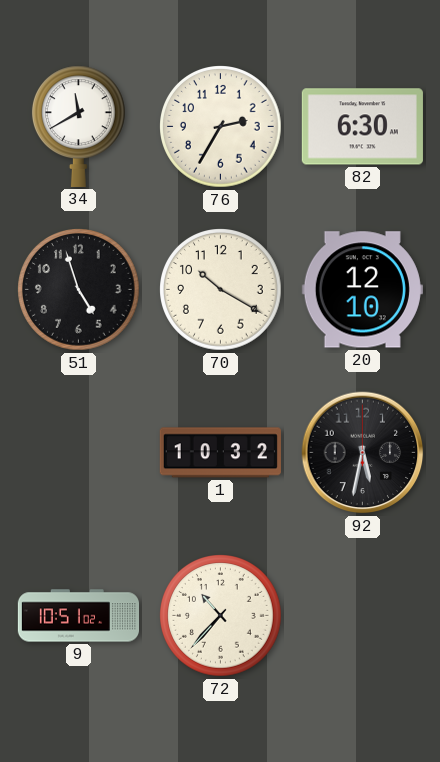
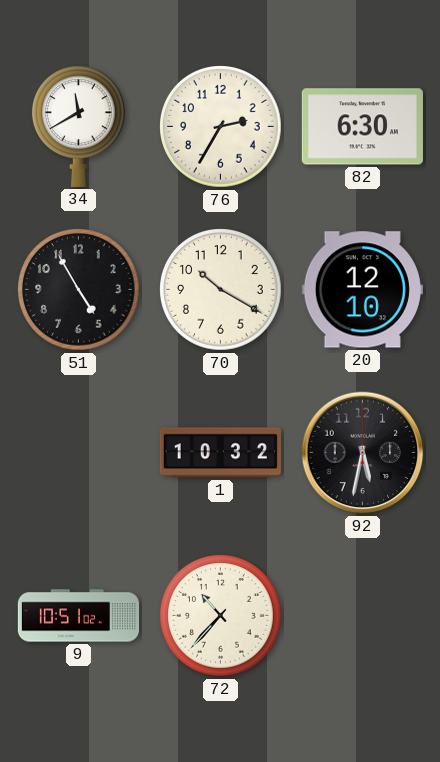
51: 4:57 -> 4:55 (79, 290)
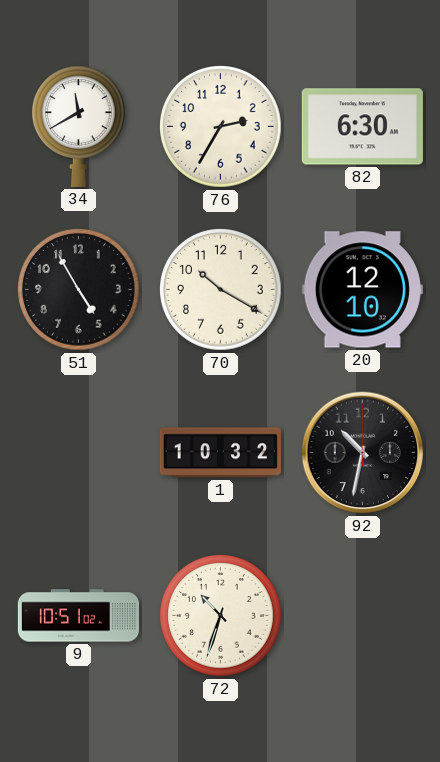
92: 5:32 -> 10:32 (363, 453)
72: 10:37 -> 10:33 (221, 616)
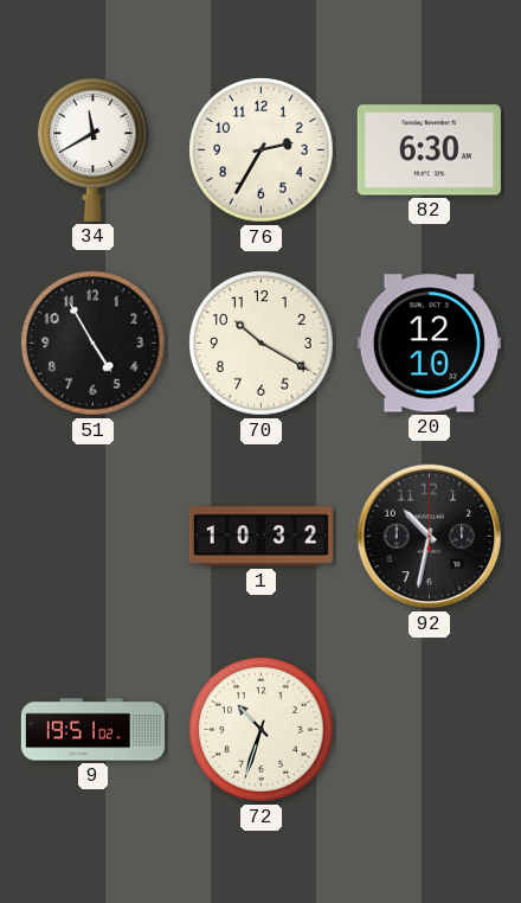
9: 10:51 -> 19:51 (92, 730)
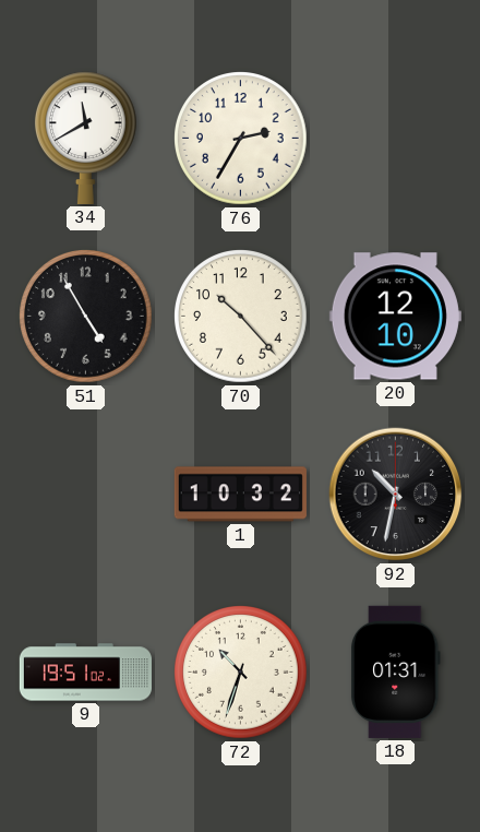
82: 6:30 -> none (429, 150)
70: 10:20 -> 10:23 (241, 317)
18: none -> 01:31 (395, 671)
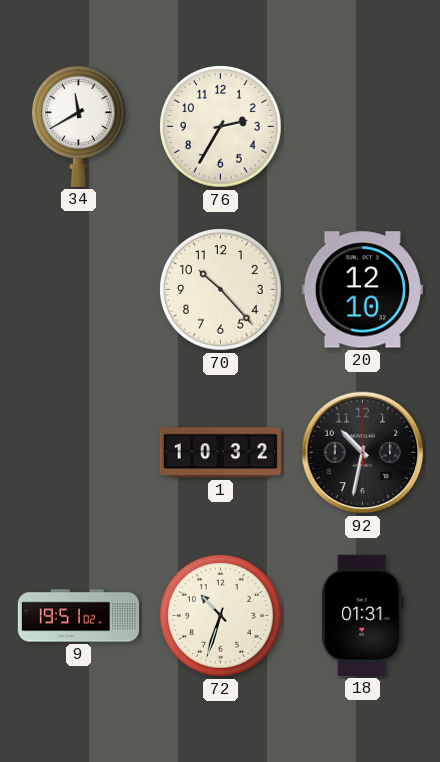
51: 4:55 -> none (86, 317)
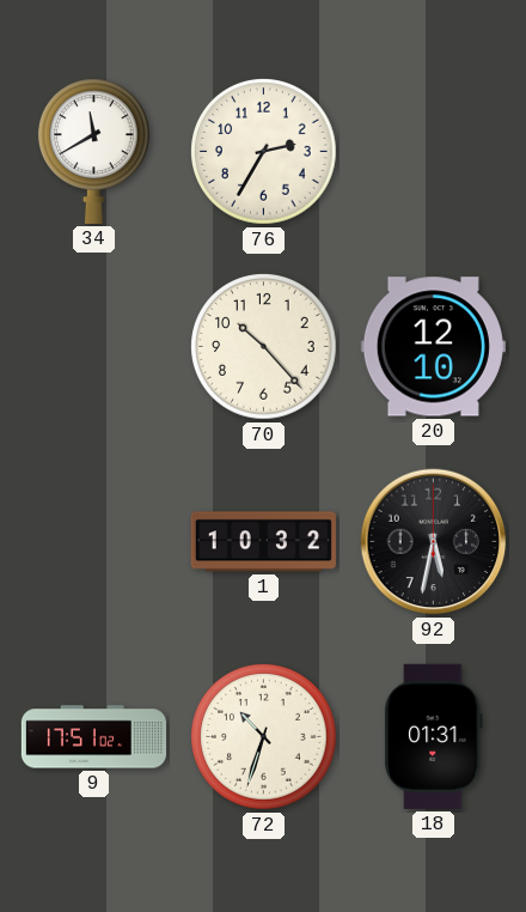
92: 10:32 -> 5:32 (434, 542)
9: 19:51 -> 17:51 (93, 737)
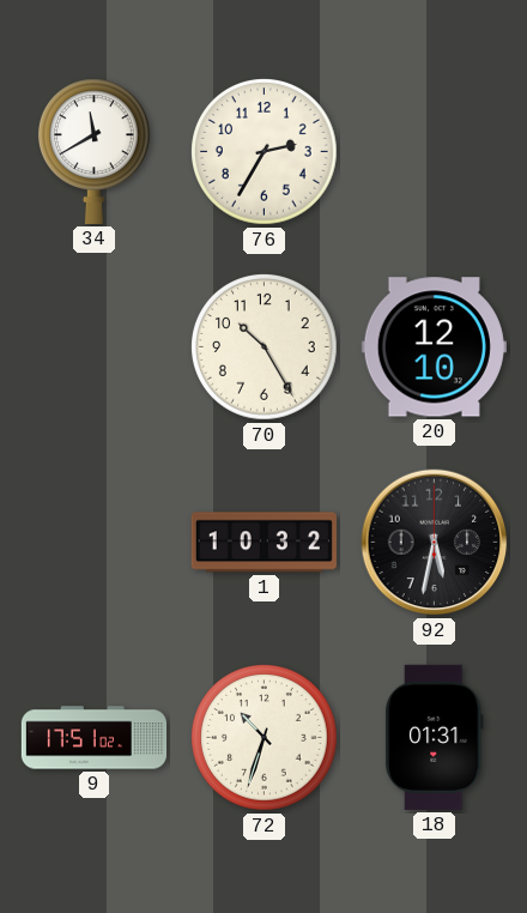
70: 10:23 -> 10:25 (265, 347)
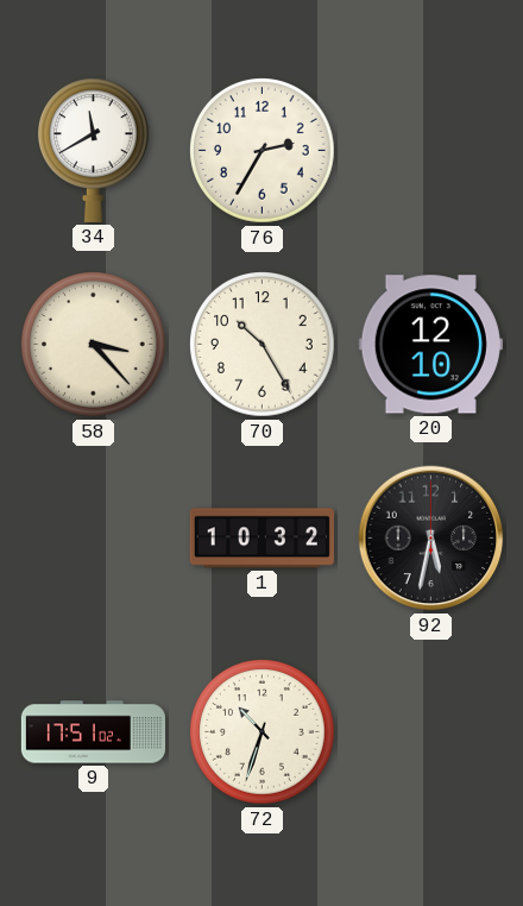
58: none -> 3:23 (94, 345)
18: 01:31 -> none (434, 737)
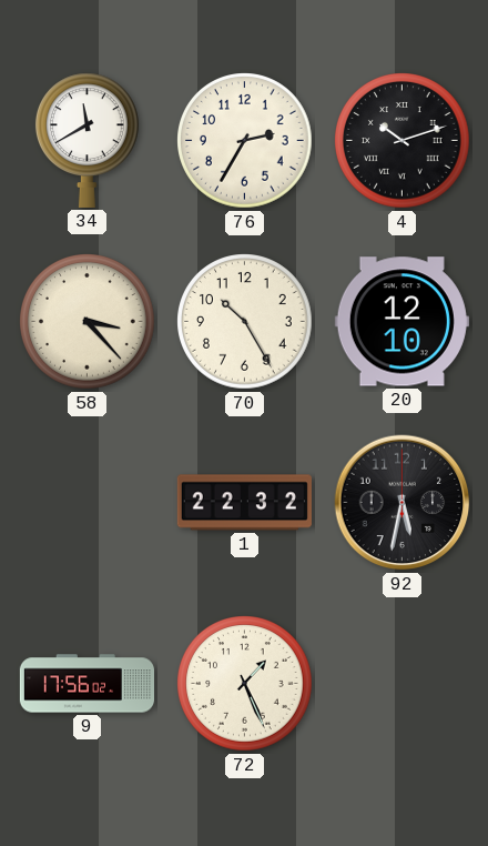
4: none -> 10:12 (403, 141)
1: 10:32 -> 22:32 (244, 503)
9: 17:51 -> 17:56 (87, 684)
72: 10:33 -> 1:26 (245, 684)
